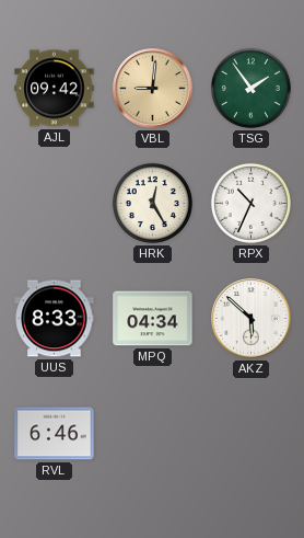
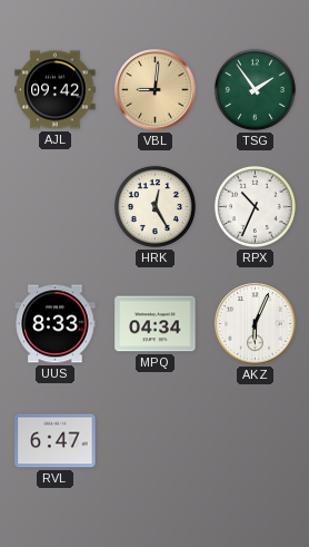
AKZ: 5:52 -> 6:04 (256, 324)
RVL: 6:46 -> 6:47 (56, 441)
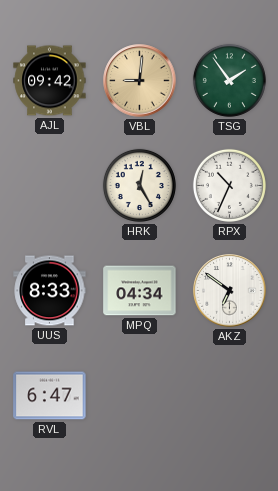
AKZ: 6:04 -> 6:51 (230, 291)
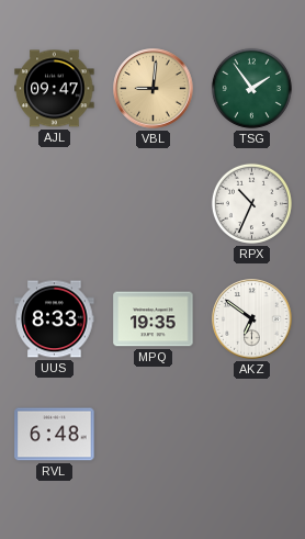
AJL: 09:42 -> 09:47 (55, 89)
HRK: 12:25 -> none (139, 185)
MPQ: 04:34 -> 19:35 (154, 319)
RVL: 6:47 -> 6:48 (55, 435)
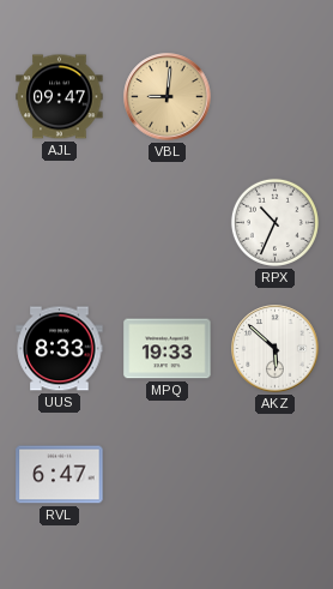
TSG: 1:54 -> none (251, 88)
MPQ: 19:35 -> 19:33 (168, 349)
AKZ: 6:51 -> 5:52 (276, 349)
RVL: 6:48 -> 6:47 (60, 475)
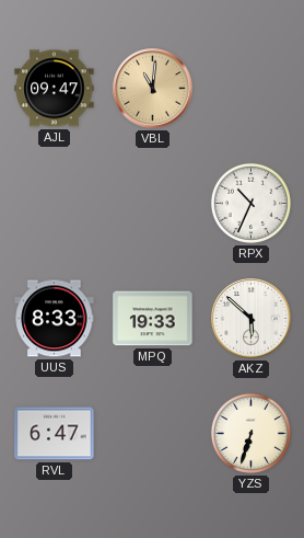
VBL: 9:01 -> 11:01 (153, 89)
YZS: none -> 6:33 (250, 433)
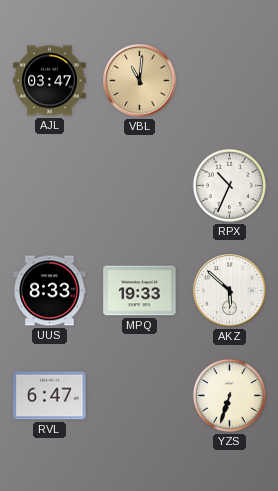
AJL: 09:47 -> 03:47 (50, 81)
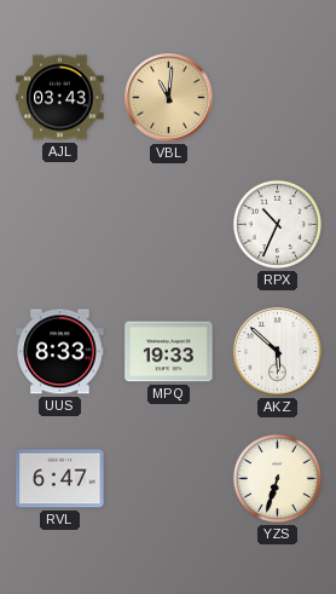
AJL: 03:47 -> 03:43 (60, 98)
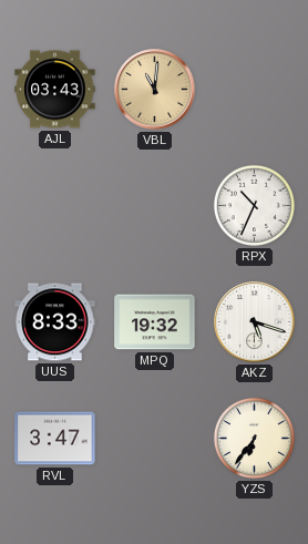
MPQ: 19:33 -> 19:32 (155, 322)
AKZ: 5:52 -> 5:18 (255, 322)
RVL: 6:47 -> 3:47 (55, 439)
YZS: 6:33 -> 6:36 (254, 438)
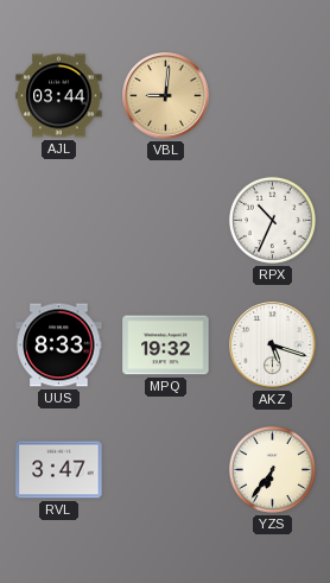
AJL: 03:43 -> 03:44 (59, 96)
VBL: 11:01 -> 9:01 (166, 96)
